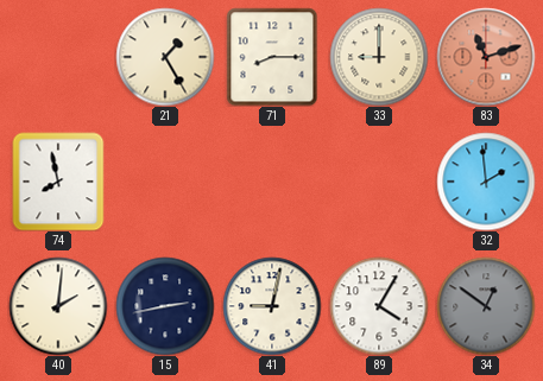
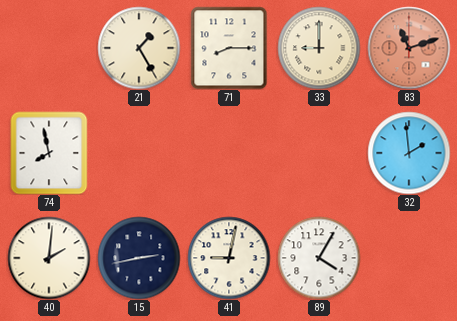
34: 12:51 -> none (486, 306)
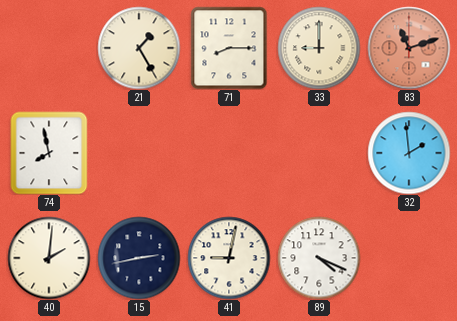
89: 4:05 -> 4:19 (319, 258)
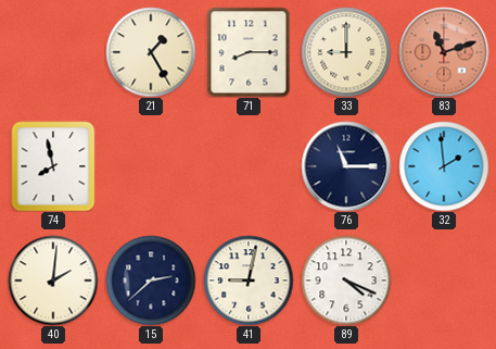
76: none -> 11:15 (346, 166)
15: 2:43 -> 2:38 (151, 281)
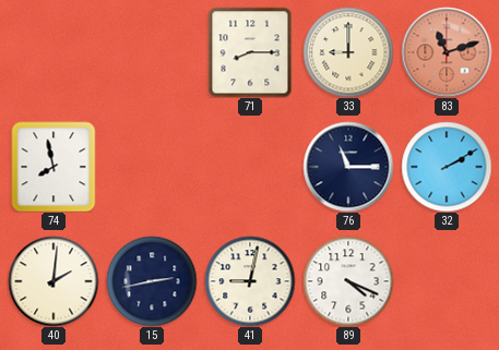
21: 1:25 -> none (151, 52)
32: 1:59 -> 2:10 (447, 167)
15: 2:38 -> 2:43 (152, 281)
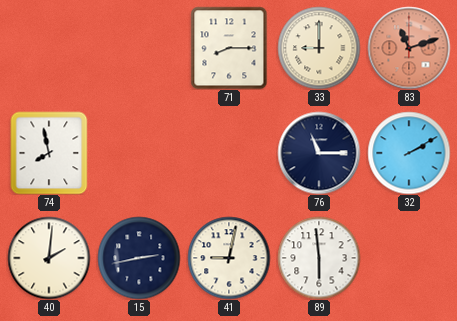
89: 4:19 -> 5:59 (319, 258)
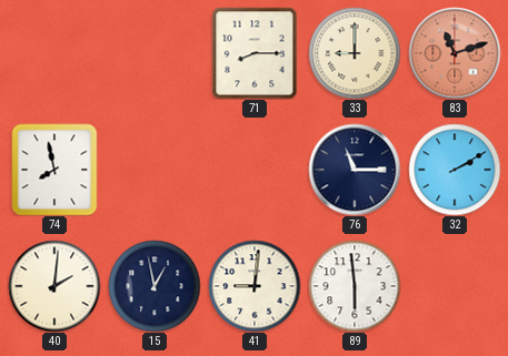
15: 2:43 -> 12:58 (155, 286)
41: 9:02 -> 9:01 (255, 286)
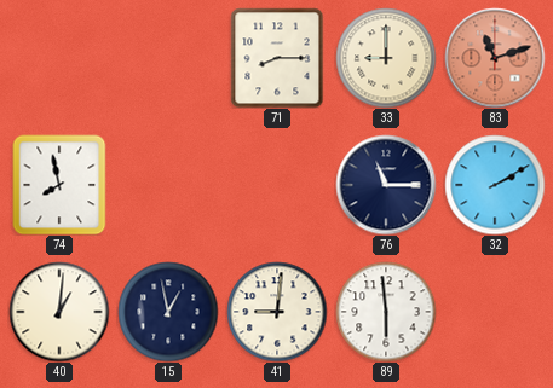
40: 2:01 -> 1:01 (59, 312)
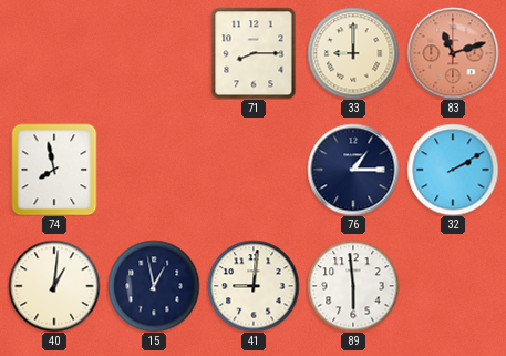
76: 11:15 -> 1:15 (353, 170)
